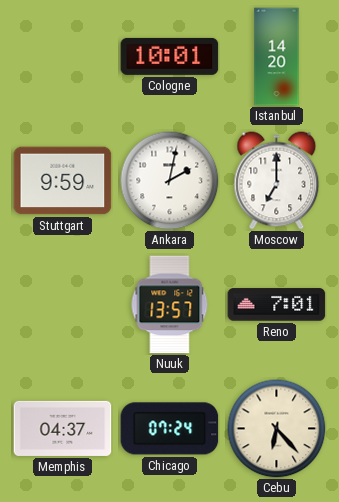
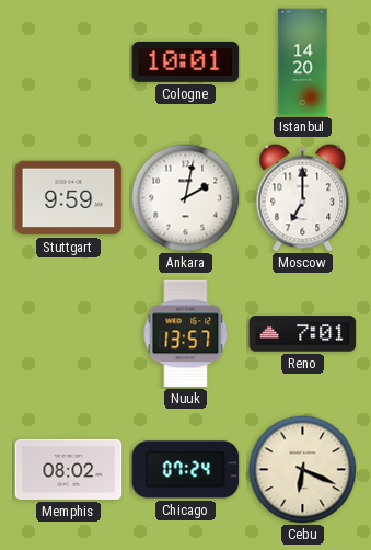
Memphis: 04:37 -> 08:02 (69, 469)
Cebu: 6:23 -> 6:19 (303, 470)
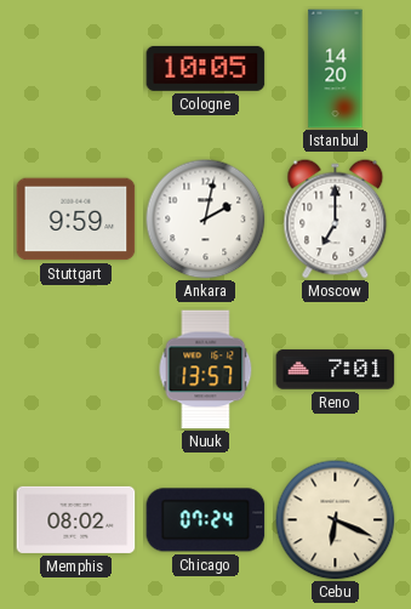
Cologne: 10:01 -> 10:05 (206, 68)
